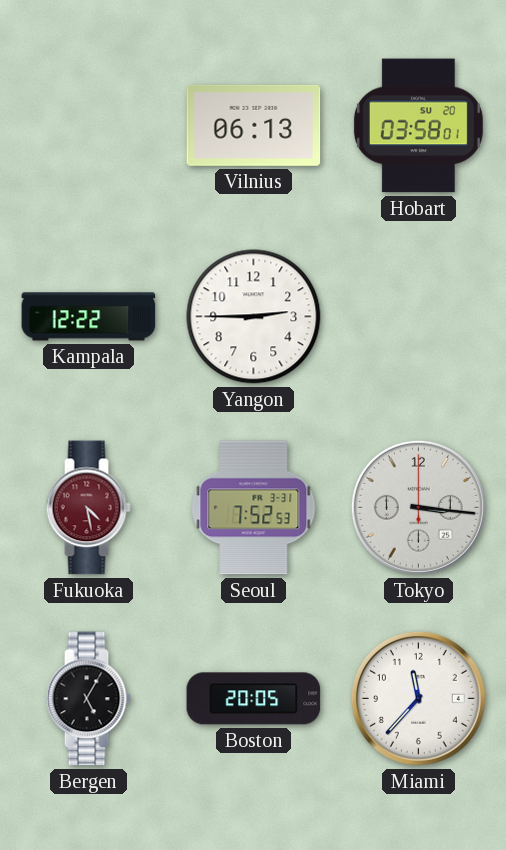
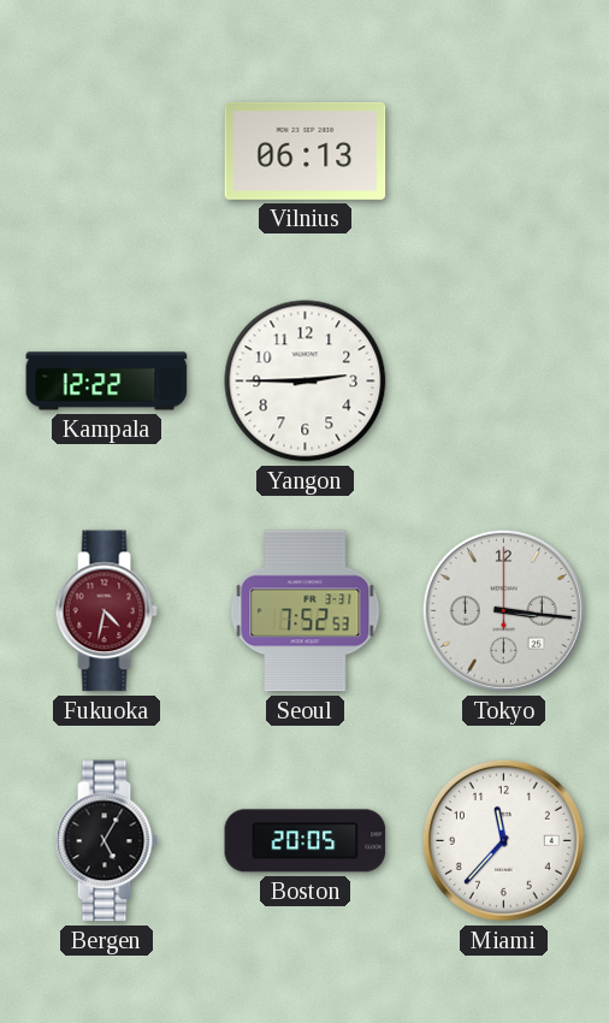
Hobart: 03:58 -> none (418, 126)
Fukuoka: 4:28 -> 4:32 (106, 611)
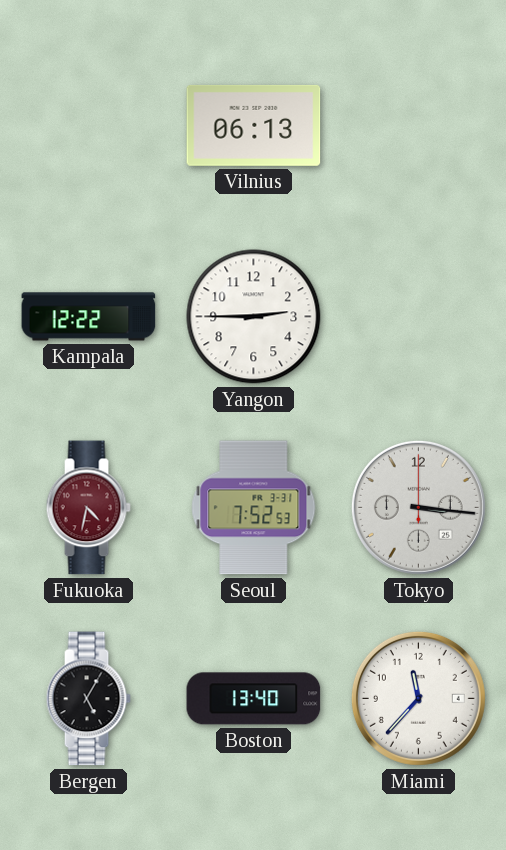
Boston: 20:05 -> 13:40 (254, 699)
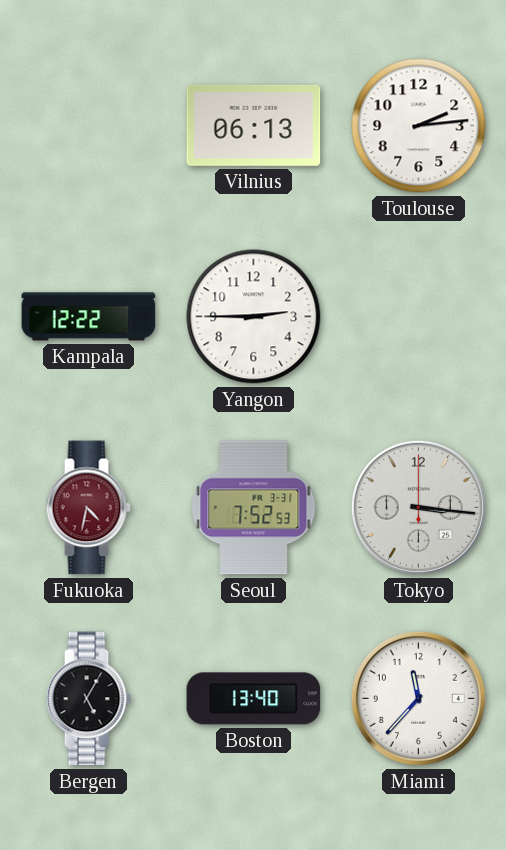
Toulouse: none -> 2:14 (419, 126)
